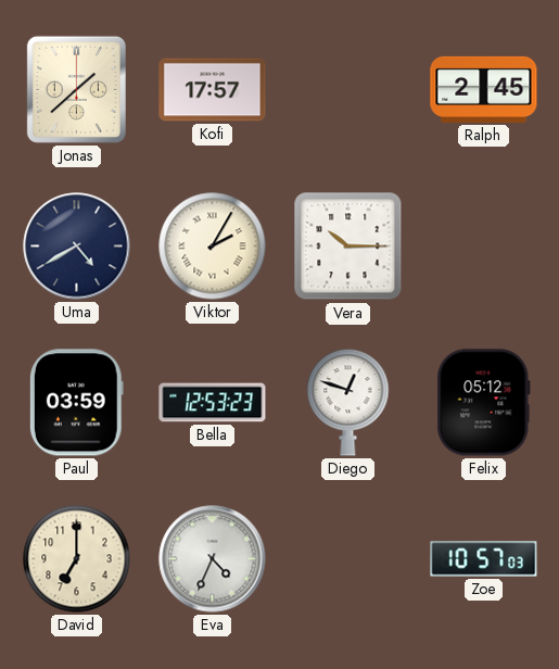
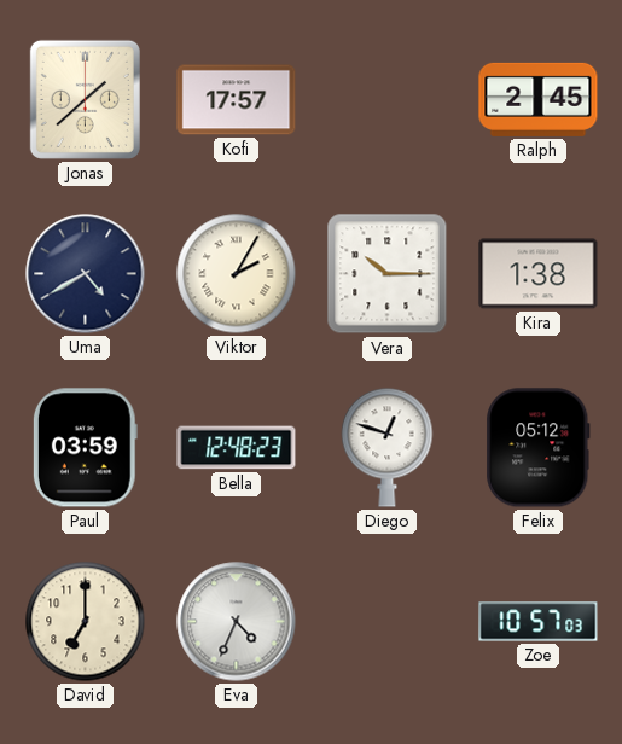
Kira: none -> 1:38 (539, 274)
Bella: 12:53 -> 12:48 (237, 448)
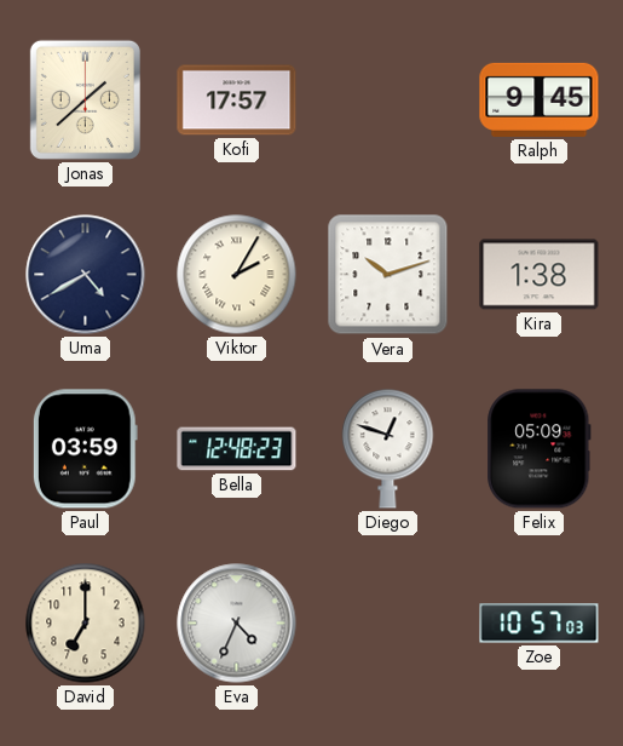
Ralph: 2:45 -> 9:45 (540, 99)
Vera: 10:15 -> 10:12 (388, 275)
Felix: 05:12 -> 05:09 (540, 449)
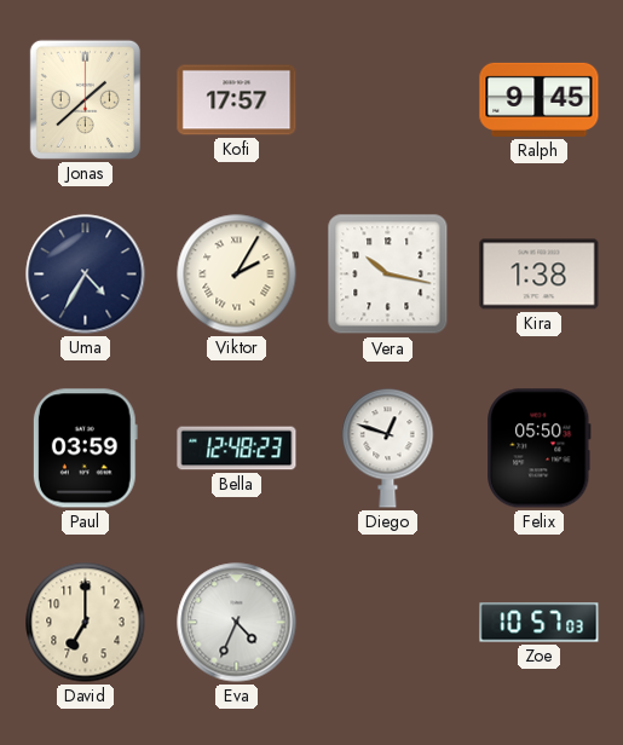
Uma: 4:40 -> 4:35 (86, 275)
Vera: 10:12 -> 10:17 (388, 275)
Felix: 05:09 -> 05:50 (540, 449)
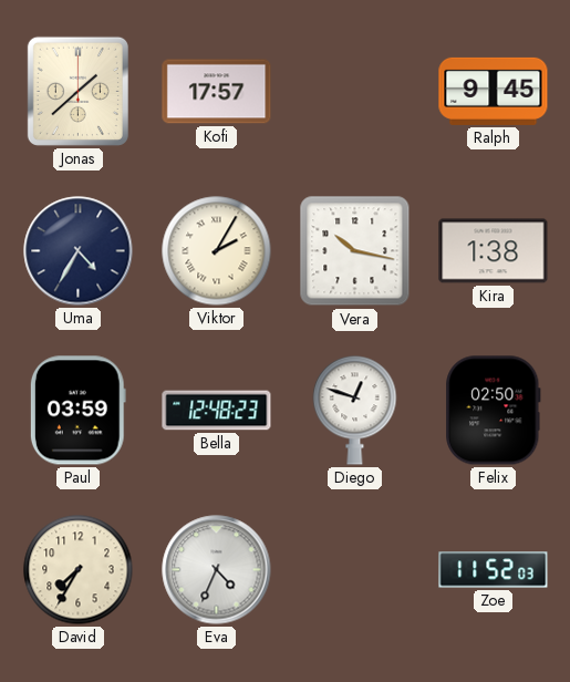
Felix: 05:50 -> 02:50 (494, 411)
David: 7:00 -> 7:35 (79, 570)
Zoe: 10:57 -> 11:52 (494, 570)
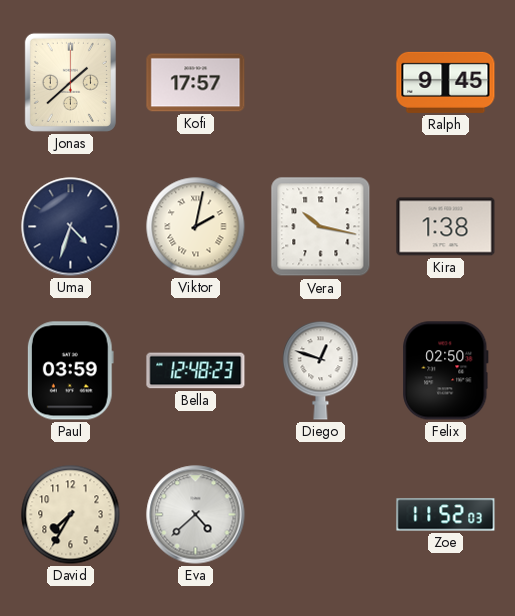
Uma: 4:35 -> 4:33 (71, 227)
Viktor: 2:05 -> 2:02 (196, 227)
Eva: 4:34 -> 4:38 (196, 515)
